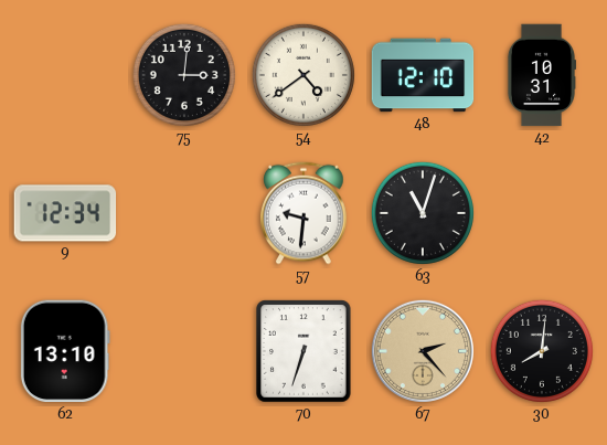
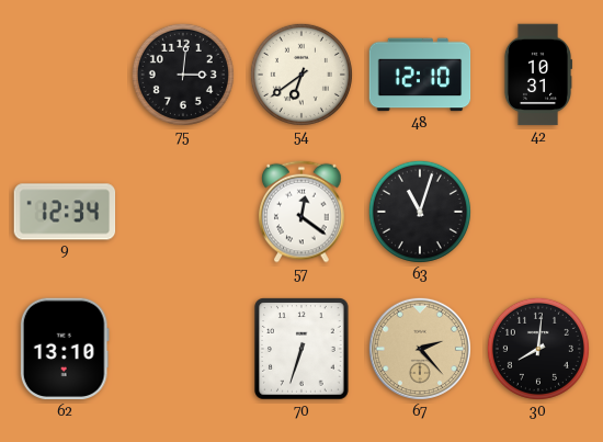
54: 4:39 -> 6:39 (301, 75)
57: 9:31 -> 12:21 (301, 212)
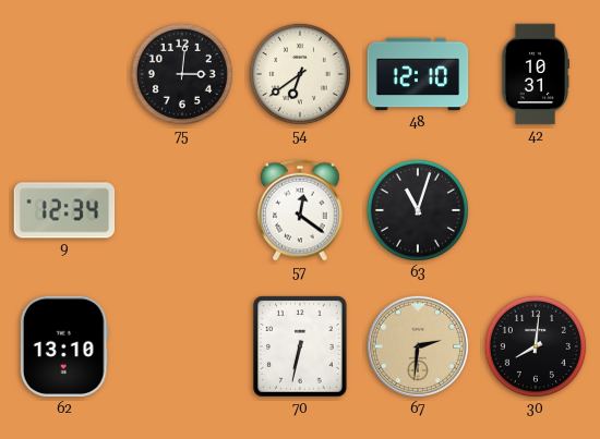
70: 6:33 -> 6:32 (300, 346)
67: 2:23 -> 2:31 (418, 346)
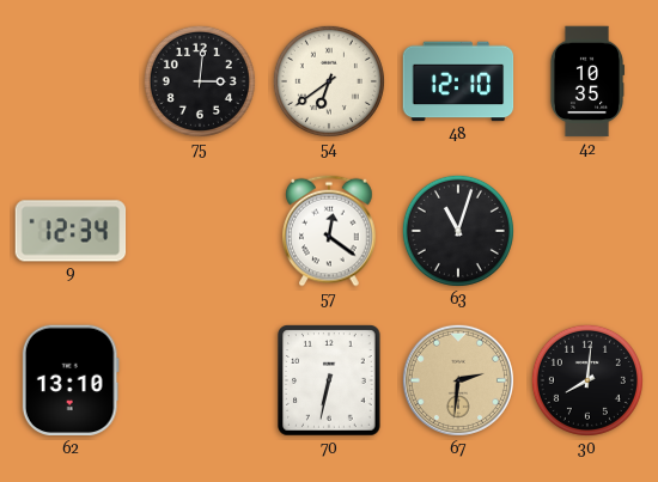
42: 10:31 -> 10:35 (586, 81)
